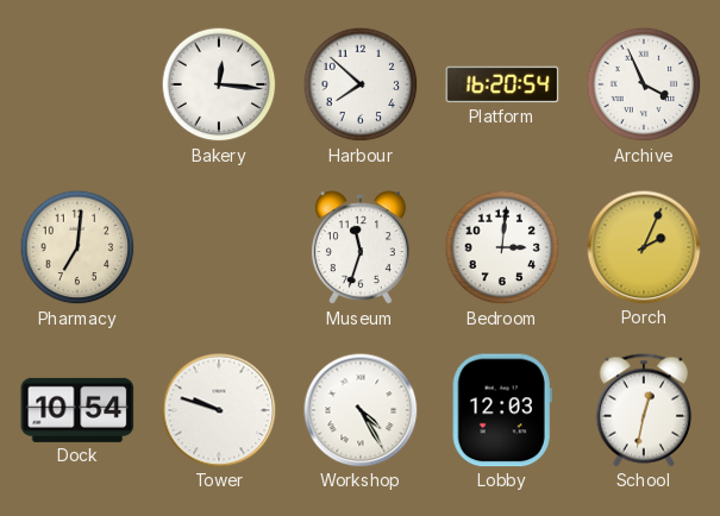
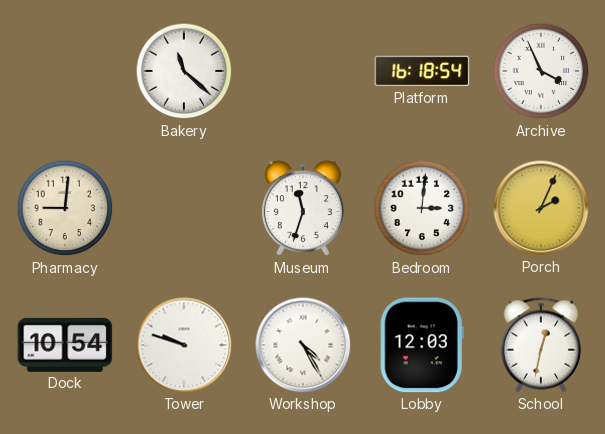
Bakery: 12:16 -> 11:22 (184, 71)
Harbour: 7:52 -> none (361, 84)
Platform: 16:20 -> 16:18 (422, 71)
Pharmacy: 7:01 -> 9:01 (65, 208)
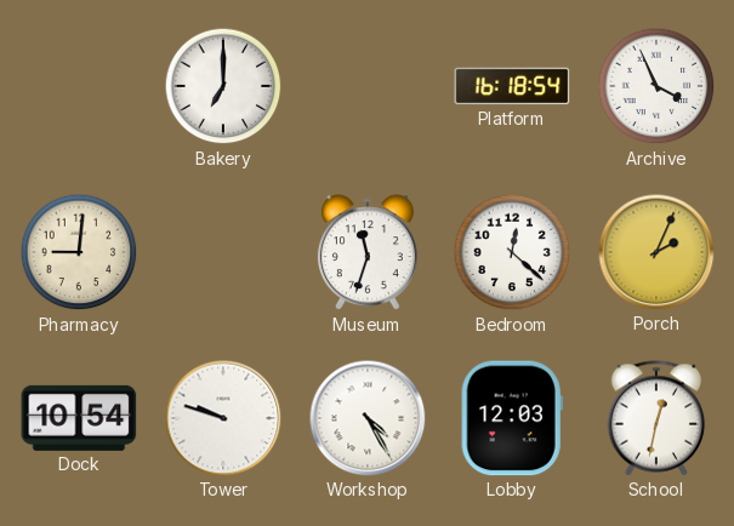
Bakery: 11:22 -> 7:00 (223, 86)
Bedroom: 3:01 -> 12:22 (512, 252)
